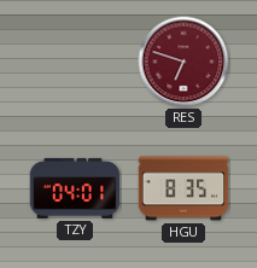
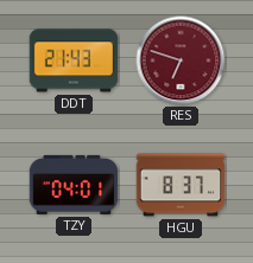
DDT: none -> 21:43 (74, 60)
HGU: 8:35 -> 8:37 (181, 185)
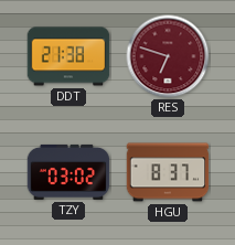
DDT: 21:43 -> 21:38 (68, 56)
TZY: 04:01 -> 03:02 (68, 172)
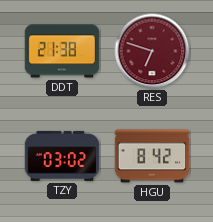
HGU: 8:37 -> 8:42 (152, 156)
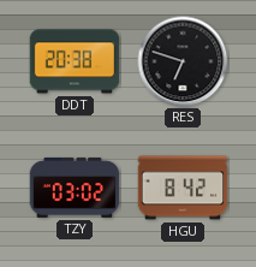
DDT: 21:38 -> 20:38 (75, 61)
RES dial: burgundy -> black (183, 61)
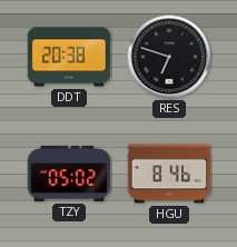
TZY: 03:02 -> 05:02 (69, 174)
HGU: 8:42 -> 8:46 (169, 174)
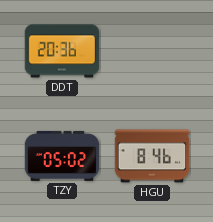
DDT: 20:38 -> 20:36 (62, 51)
RES: 6:48 -> none (169, 57)
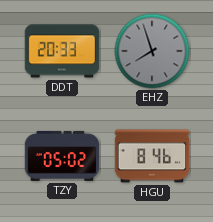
DDT: 20:36 -> 20:33 (62, 51)
EHZ: none -> 7:57 (152, 51)
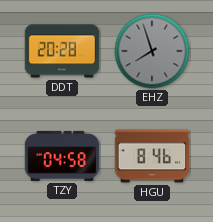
DDT: 20:33 -> 20:28 (62, 51)
TZY: 05:02 -> 04:58 (62, 156)
